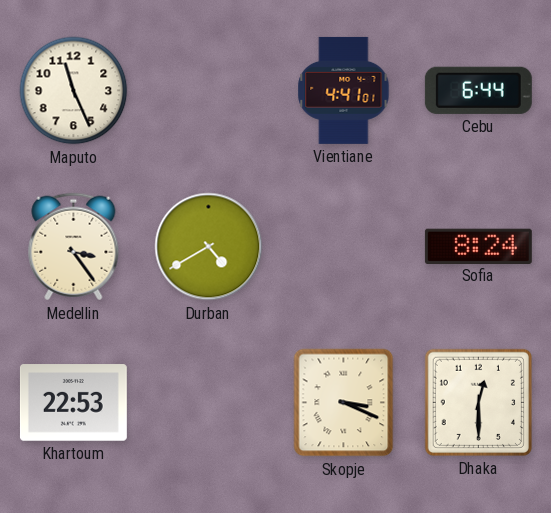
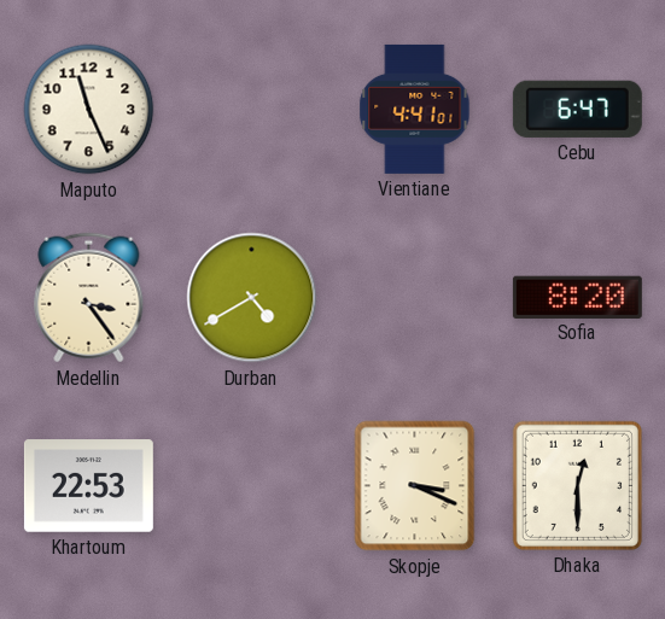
Cebu: 6:44 -> 6:47 (577, 109)
Sofia: 8:24 -> 8:20 (577, 297)
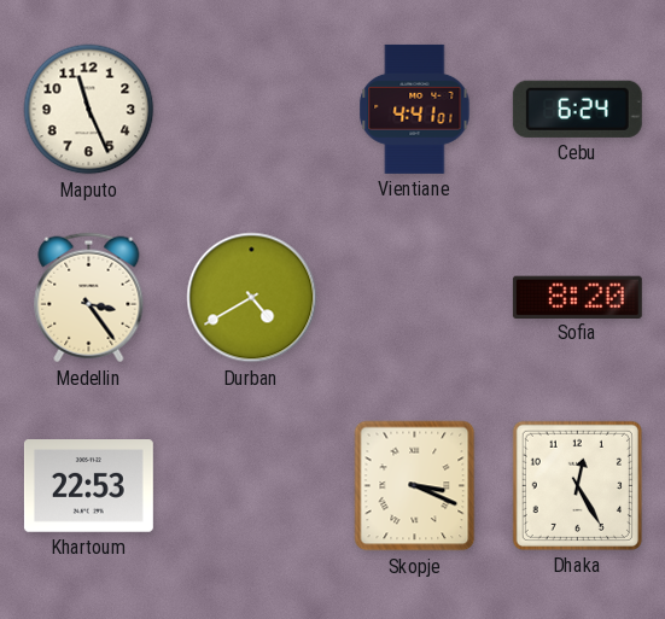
Cebu: 6:47 -> 6:24 (577, 109)
Dhaka: 12:30 -> 12:25 (577, 485)
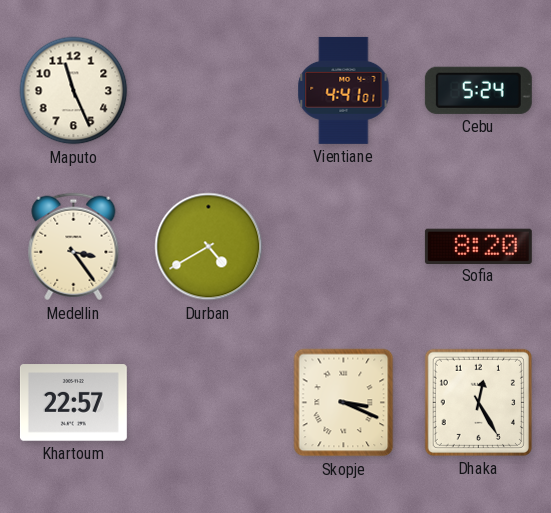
Cebu: 6:24 -> 5:24 (478, 90)
Khartoum: 22:53 -> 22:57 (73, 403)
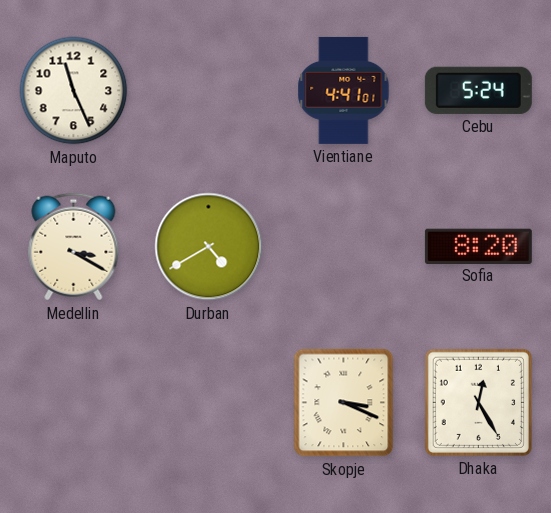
Medellin: 3:24 -> 3:20 (74, 247)
Khartoum: 22:57 -> none (73, 403)
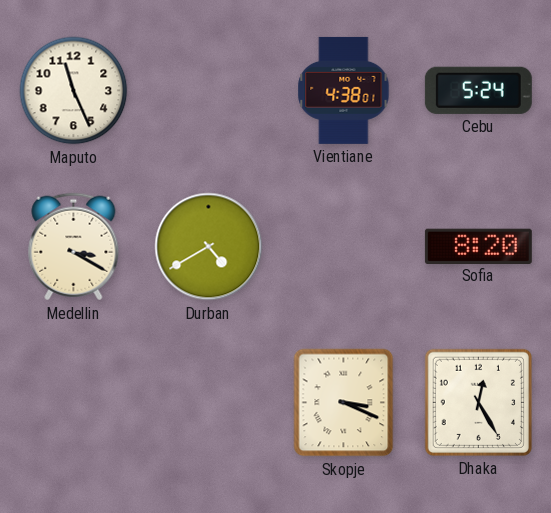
Vientiane: 4:41 -> 4:38 (344, 90)
